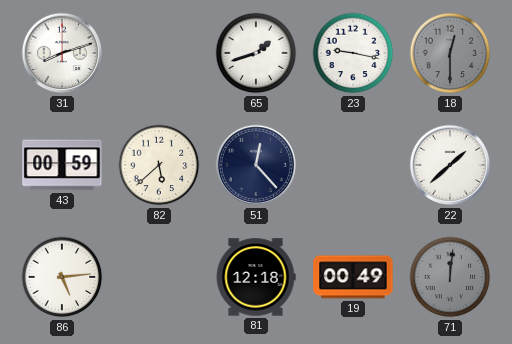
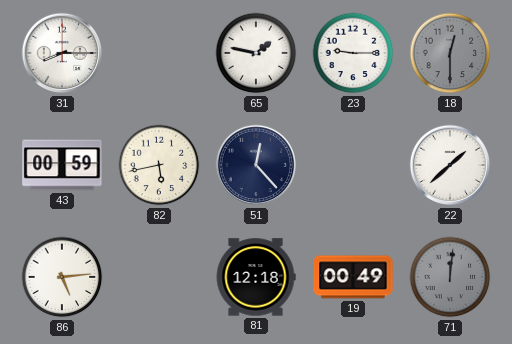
31: 8:12 -> 8:15 (62, 53)
65: 1:42 -> 1:47 (256, 53)
23: 9:17 -> 9:15 (353, 53)
82: 5:38 -> 5:43 (159, 165)
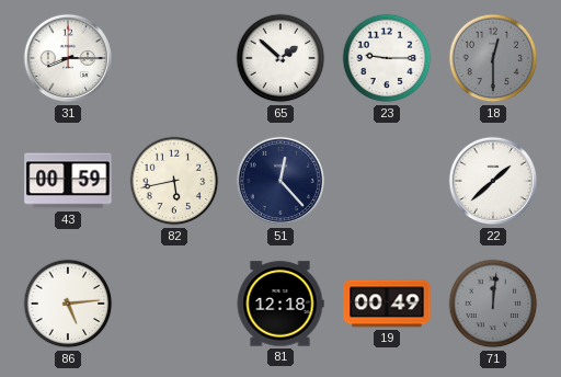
65: 1:47 -> 1:52 (280, 58)
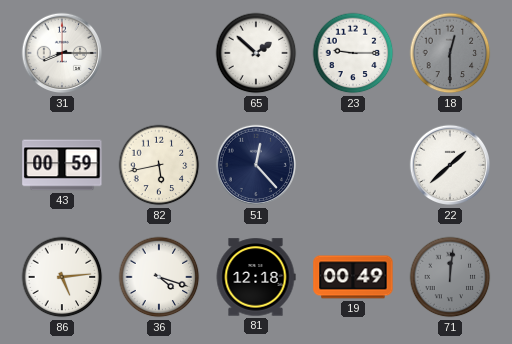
36: none -> 4:18 (159, 277)
